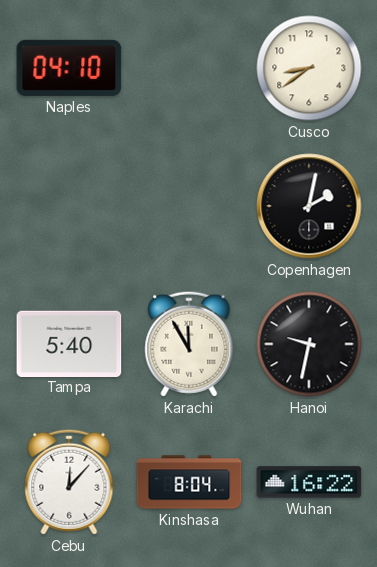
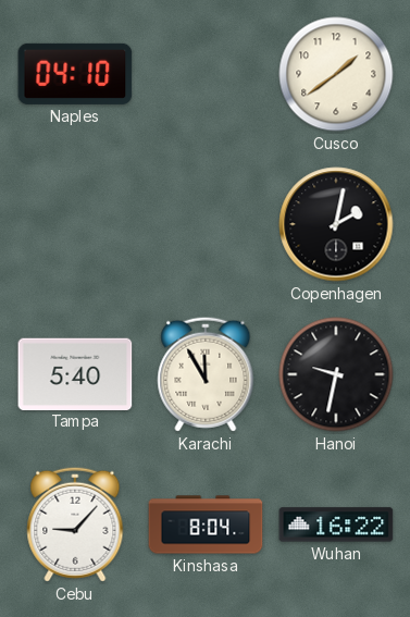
Cusco: 8:39 -> 1:39 (336, 74)
Cebu: 12:07 -> 9:07 (75, 525)
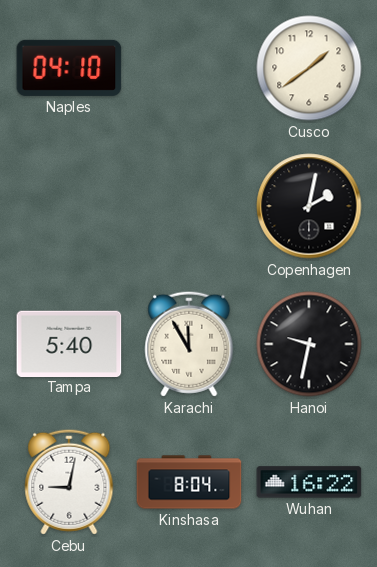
Cebu: 9:07 -> 9:02 (69, 482)
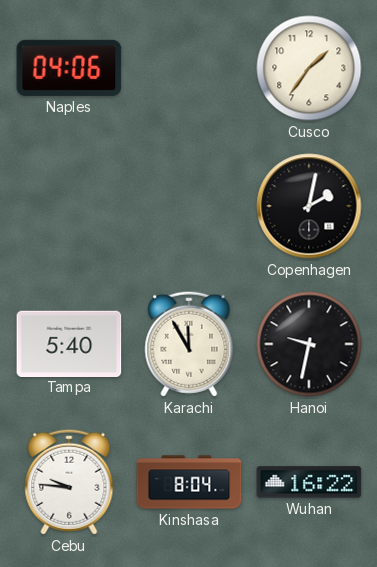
Naples: 04:10 -> 04:06 (69, 68)
Cusco: 1:39 -> 1:36 (309, 68)
Cebu: 9:02 -> 9:46 (69, 482)
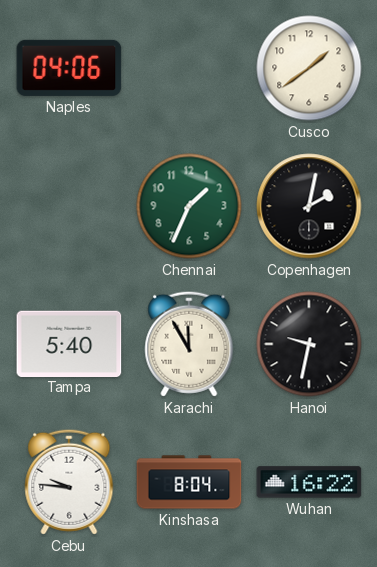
Cusco: 1:36 -> 1:39 (309, 68)
Chennai: none -> 1:34 (189, 206)
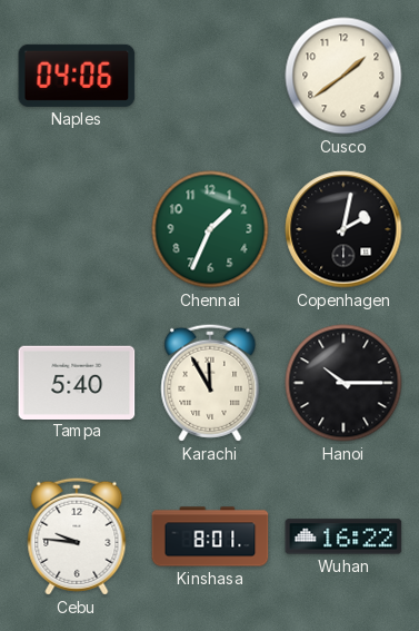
Hanoi: 9:32 -> 10:15 (343, 383)
Kinshasa: 8:04 -> 8:01 (210, 536)
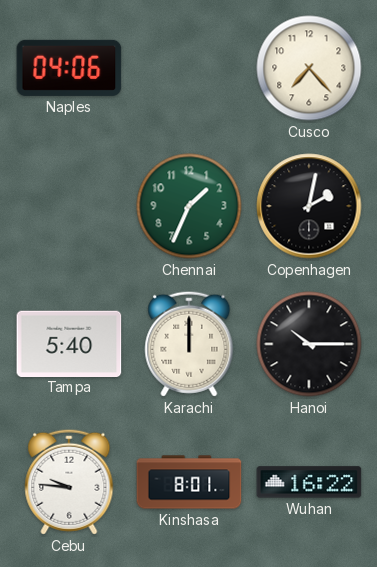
Cusco: 1:39 -> 7:23 (309, 68)
Karachi: 11:55 -> 12:00 (189, 344)
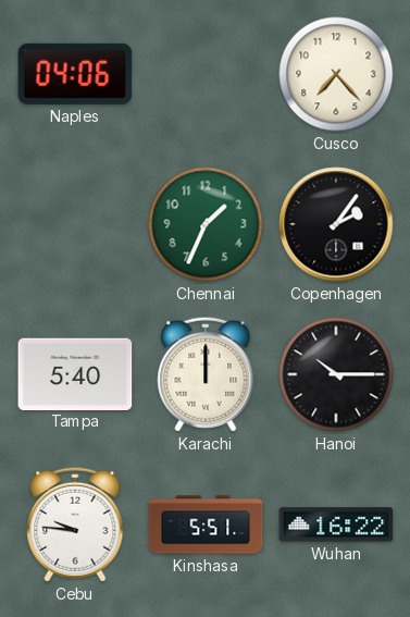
Copenhagen: 2:02 -> 2:06 (336, 224)
Kinshasa: 8:01 -> 5:51 (206, 525)
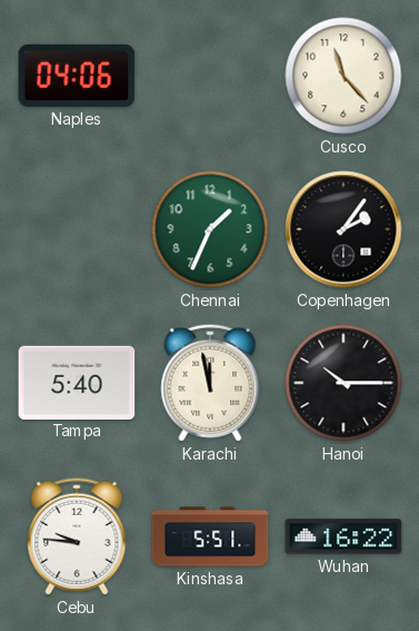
Cusco: 7:23 -> 11:23 (343, 76)
Karachi: 12:00 -> 11:58 (210, 383)
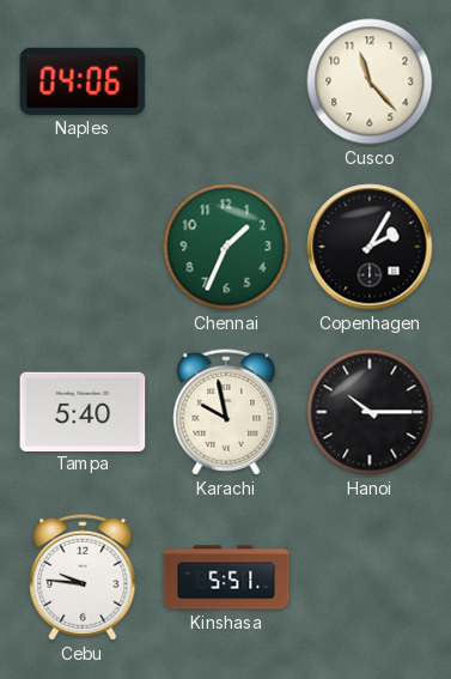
Copenhagen: 2:06 -> 2:05 (370, 247)
Karachi: 11:58 -> 9:58 (226, 412)
Wuhan: 16:22 -> none (343, 536)
